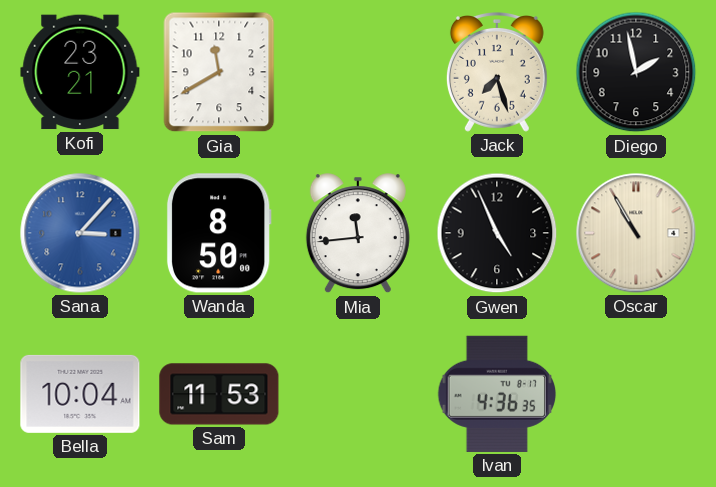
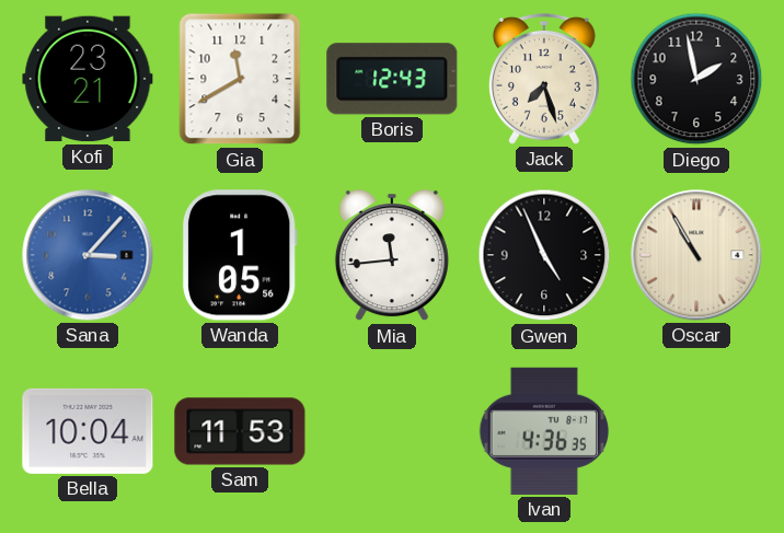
Boris: none -> 12:43 (392, 79)
Wanda: 8:50 -> 1:05 (240, 255)
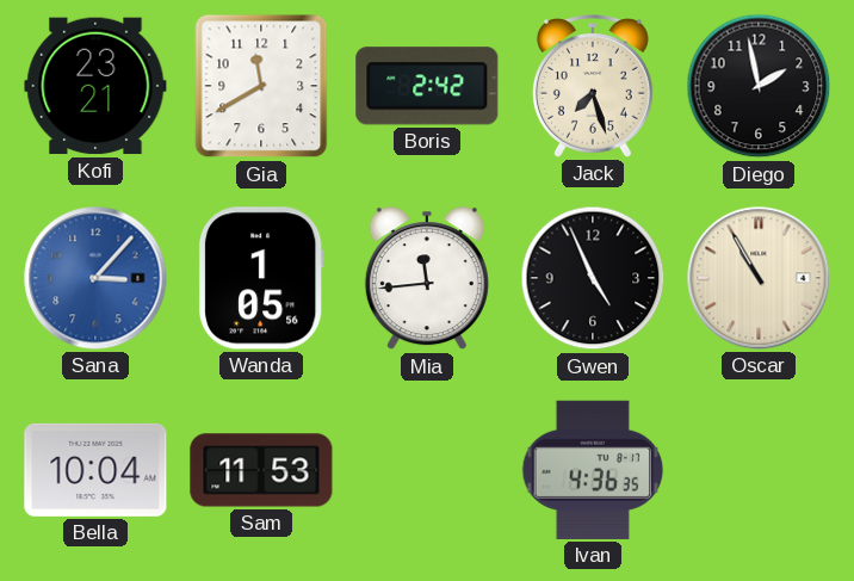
Boris: 12:43 -> 2:42 (427, 86)
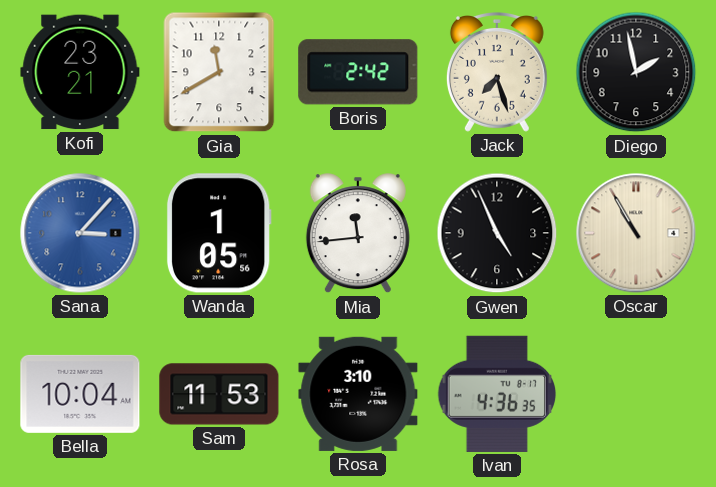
Rosa: none -> 3:10 (358, 394)
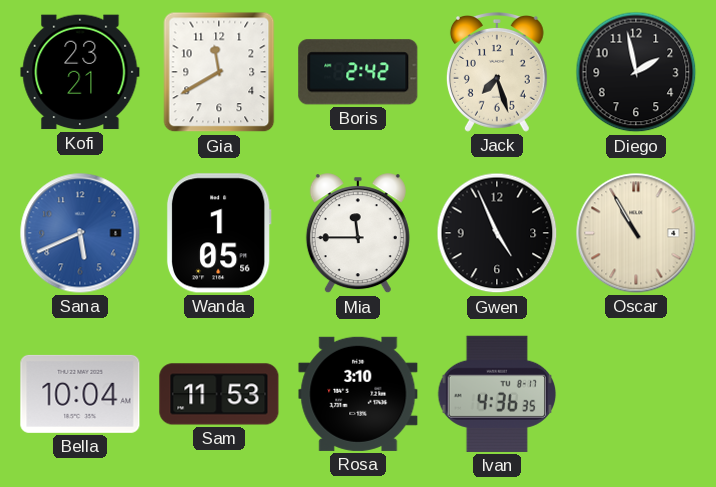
Sana: 3:07 -> 5:41 (80, 233)
Mia: 11:44 -> 11:45 (358, 234)
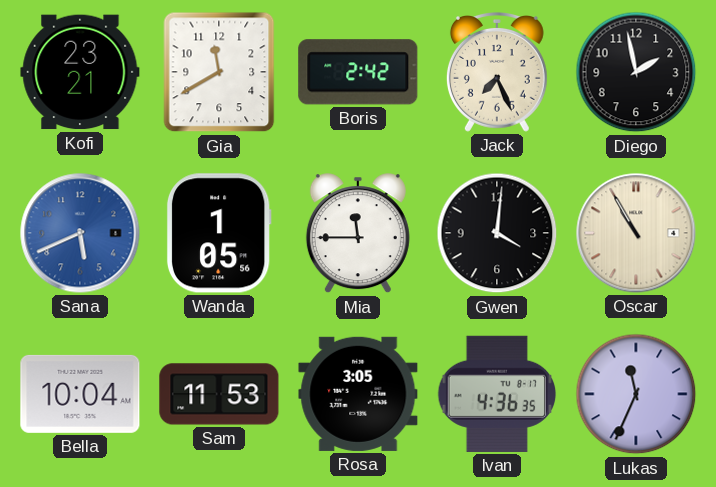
Jack: 7:27 -> 7:26 (497, 73)
Gwen: 4:56 -> 4:01 (497, 233)
Rosa: 3:10 -> 3:05 (358, 394)
Lukas: none -> 11:34 (636, 394)
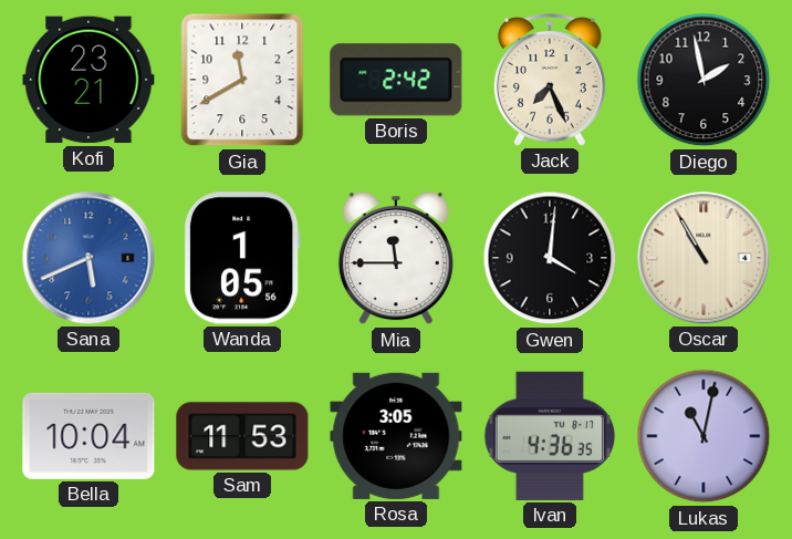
Lukas: 11:34 -> 11:02 (704, 436)
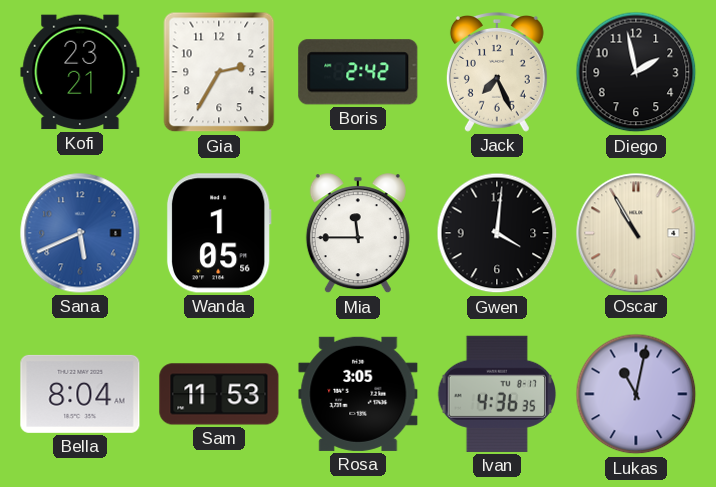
Gia: 11:40 -> 2:35 (219, 72)
Bella: 10:04 -> 8:04 (80, 394)
